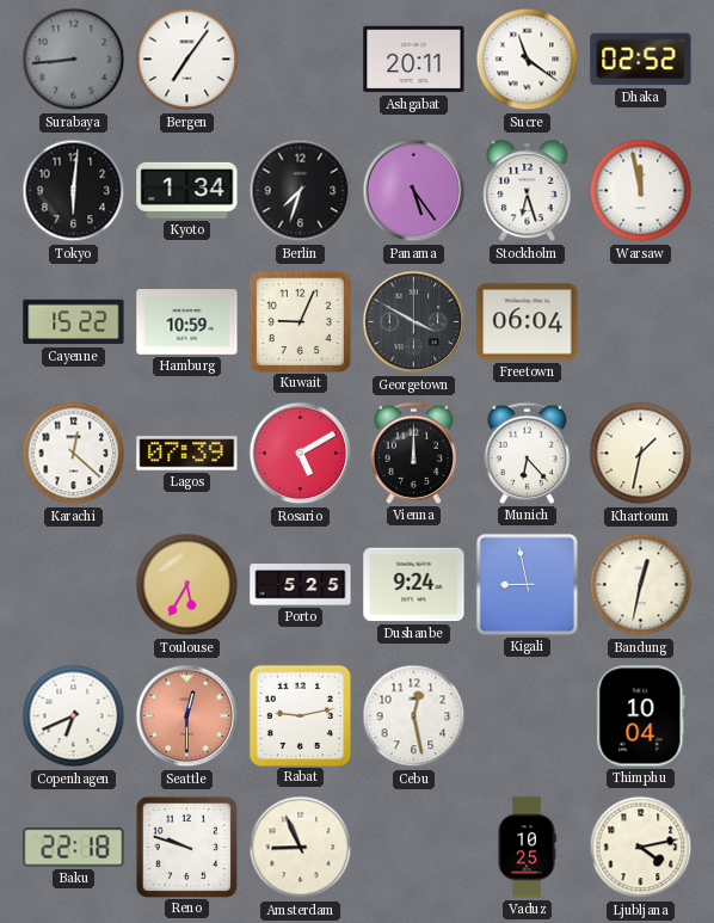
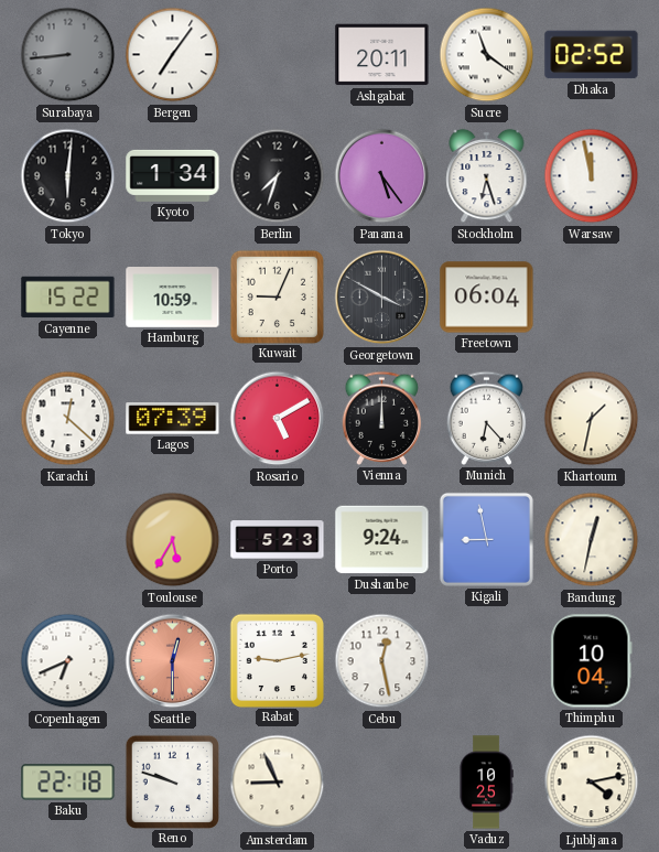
Porto: 5:25 -> 5:23 (278, 540)
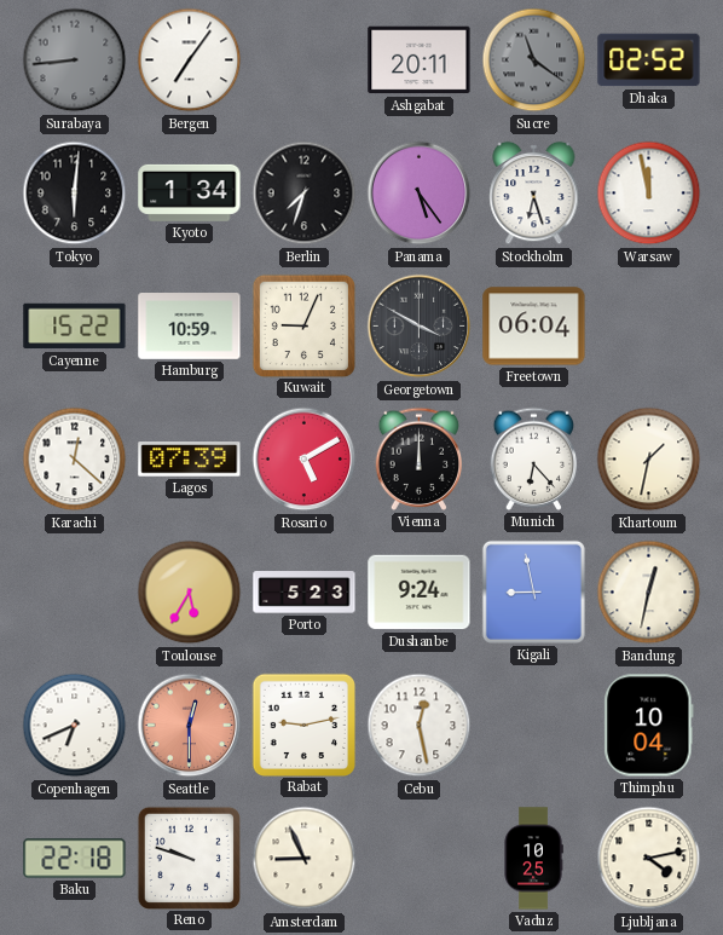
Sucre dial: white -> grey (534, 60)
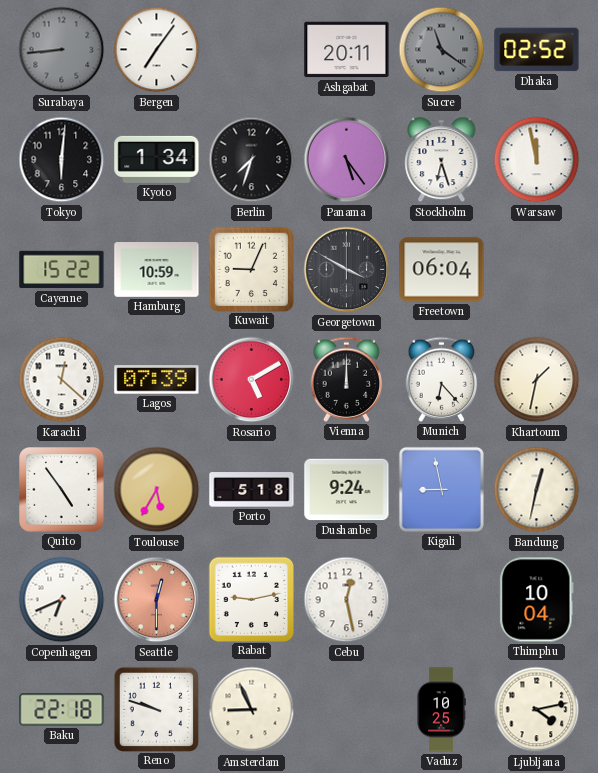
Quito: none -> 4:54 (62, 490)
Porto: 5:23 -> 5:18 (252, 490)
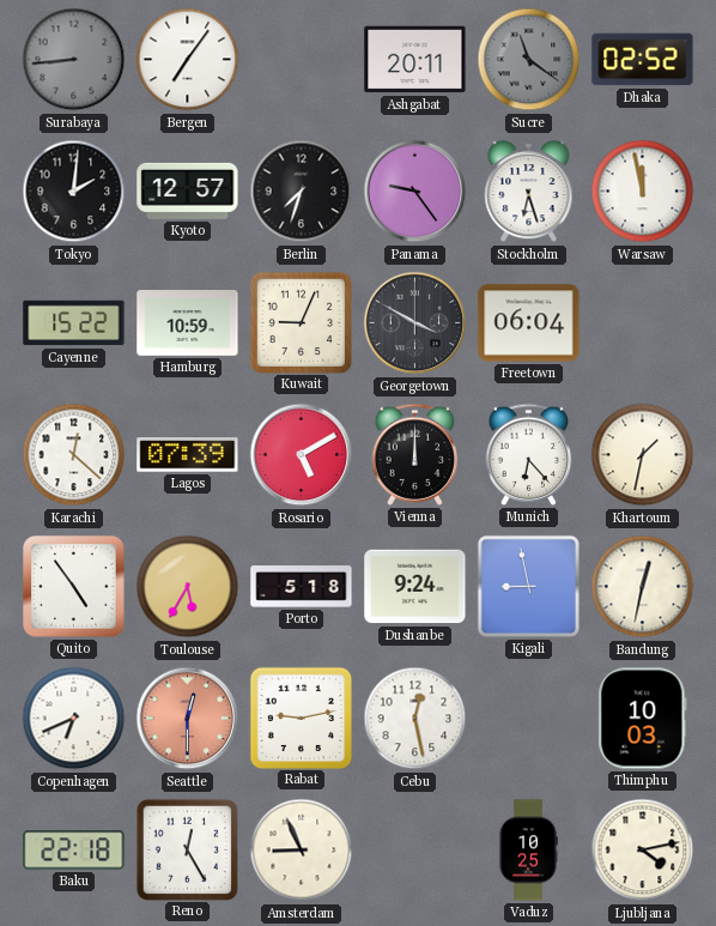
Tokyo: 6:01 -> 2:01 (74, 192)
Kyoto: 1:34 -> 12:57 (188, 190)
Panama: 5:24 -> 9:24 (415, 192)
Thimphu: 10:04 -> 10:03 (643, 719)
Reno: 9:48 -> 12:25 (187, 849)
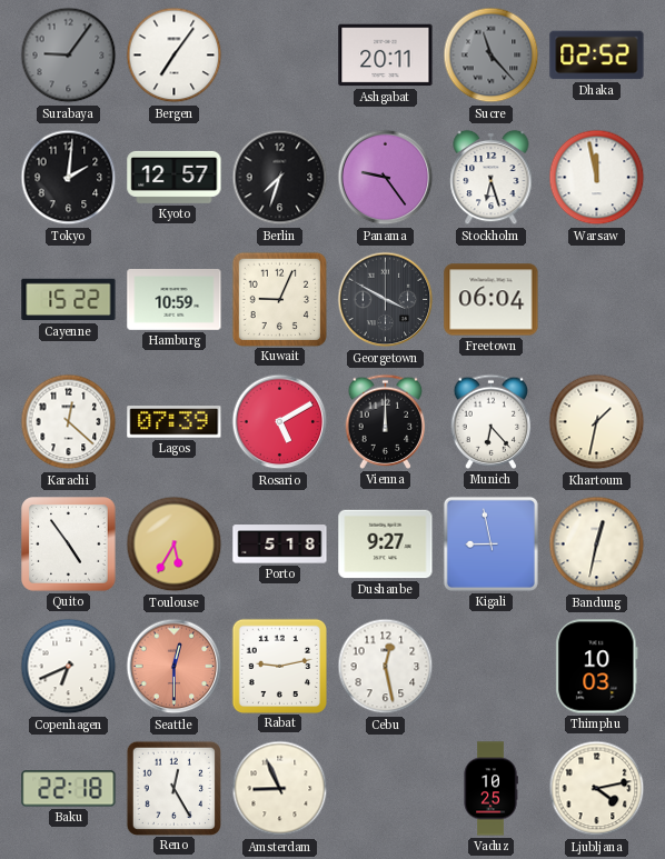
Surabaya: 8:44 -> 9:06 (69, 56)
Sucre: 11:21 -> 11:23 (492, 56)
Dushanbe: 9:24 -> 9:27 (386, 545)
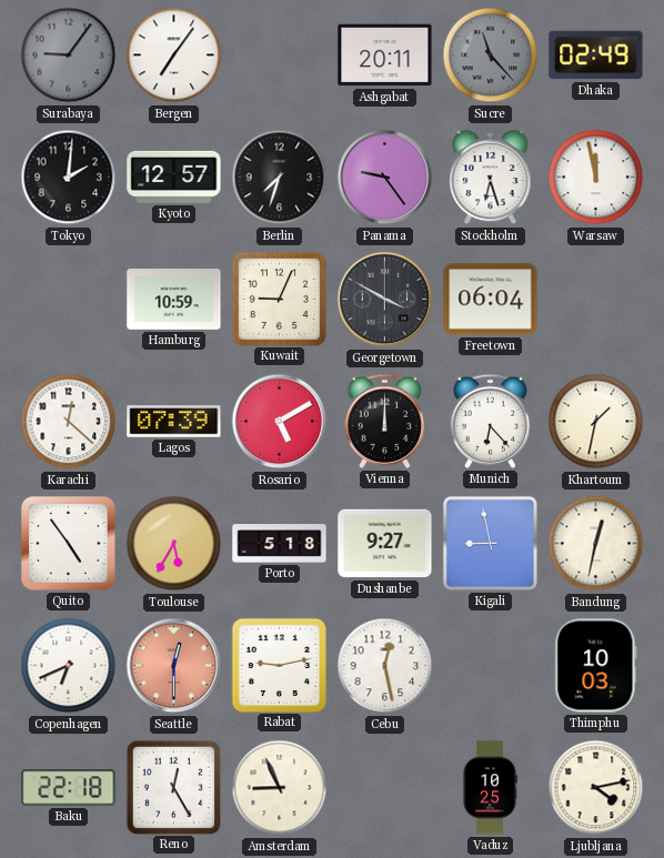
Dhaka: 02:52 -> 02:49 (596, 55)
Cayenne: 15:22 -> none (69, 300)
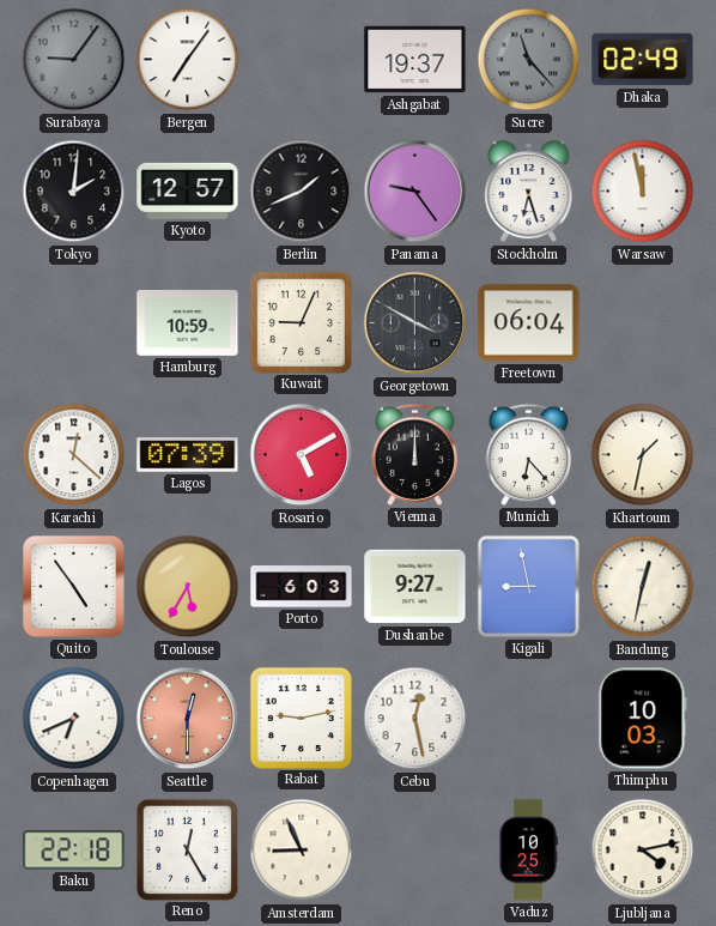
Ashgabat: 20:11 -> 19:37 (415, 60)
Berlin: 7:33 -> 1:41 (302, 192)
Porto: 5:18 -> 6:03 (302, 587)
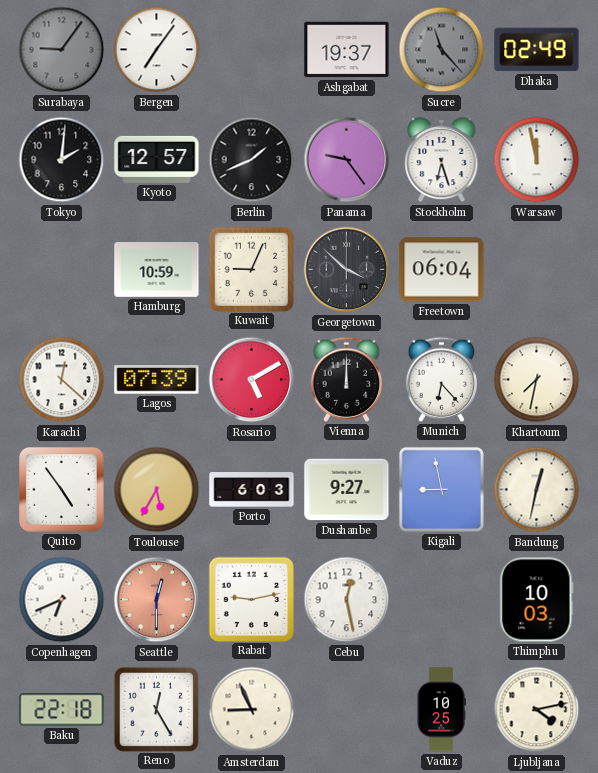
Georgetown: 3:50 -> 3:52 (347, 270)
Khartoum: 1:32 -> 7:32 (537, 380)
